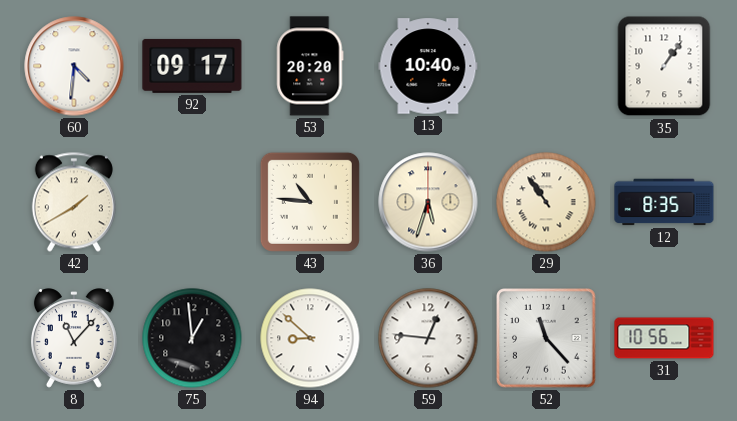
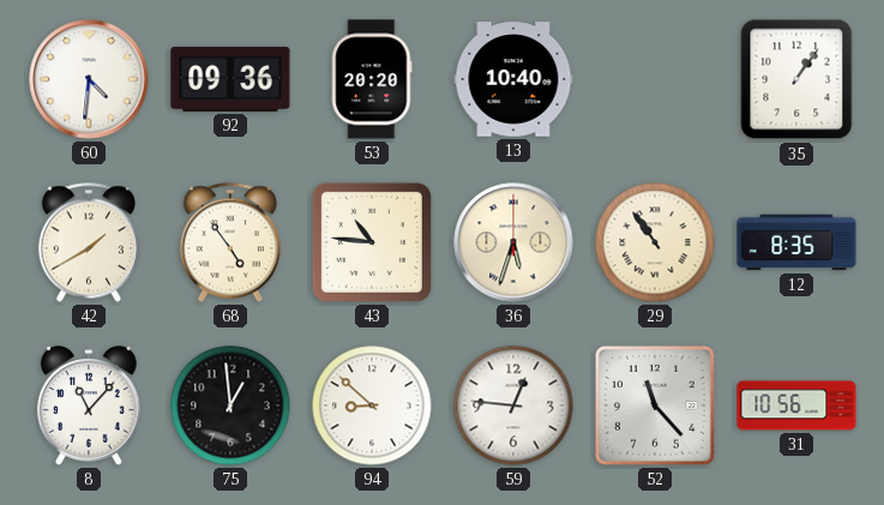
92: 09:17 -> 09:36 (230, 79)
68: none -> 4:54 (230, 242)
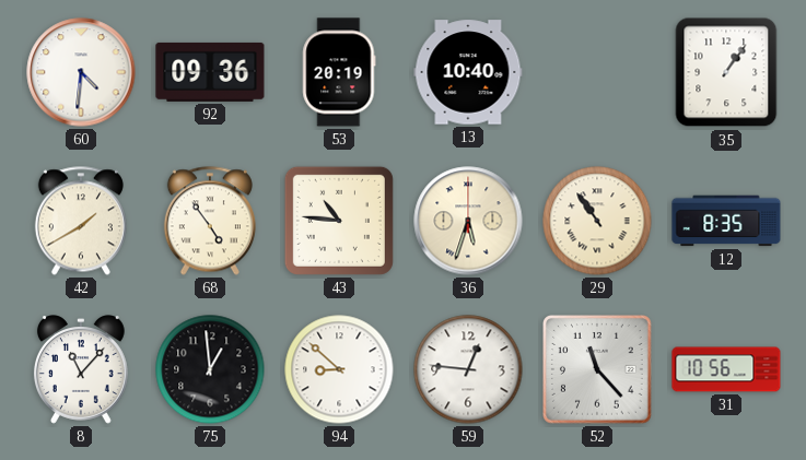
53: 20:20 -> 20:19 (339, 72)
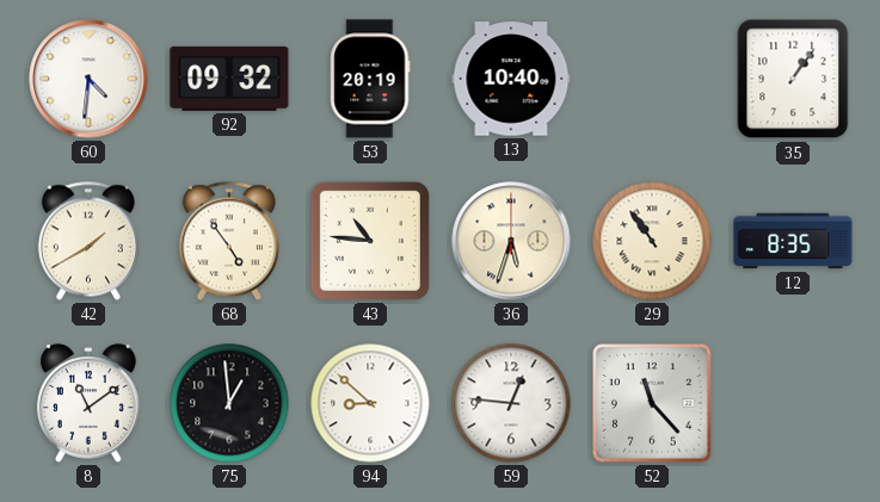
92: 09:36 -> 09:32 (229, 79)
8: 11:07 -> 11:09 (88, 403)
31: 10:56 -> none (726, 369)
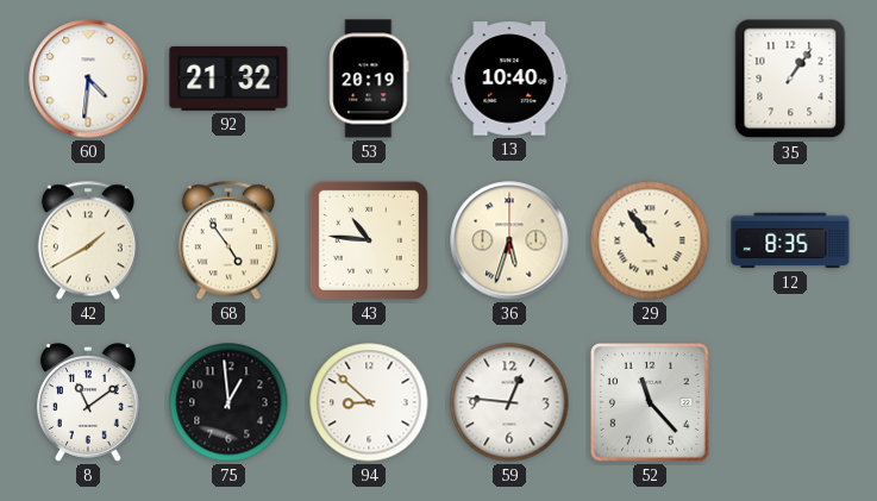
92: 09:32 -> 21:32 (228, 79)
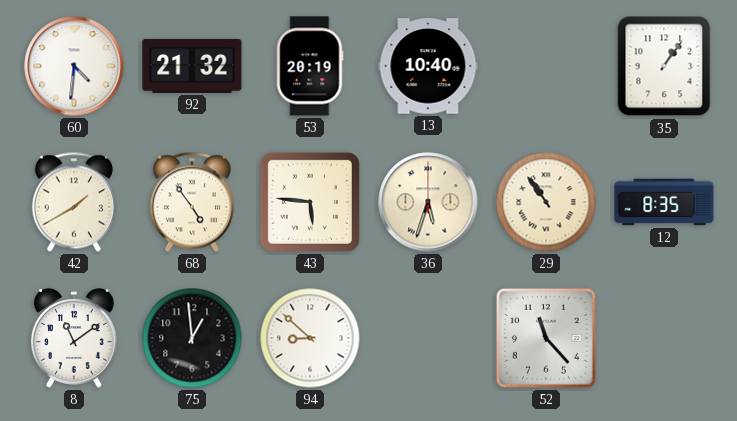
43: 10:46 -> 5:46 (310, 202)
59: 12:46 -> none (509, 402)
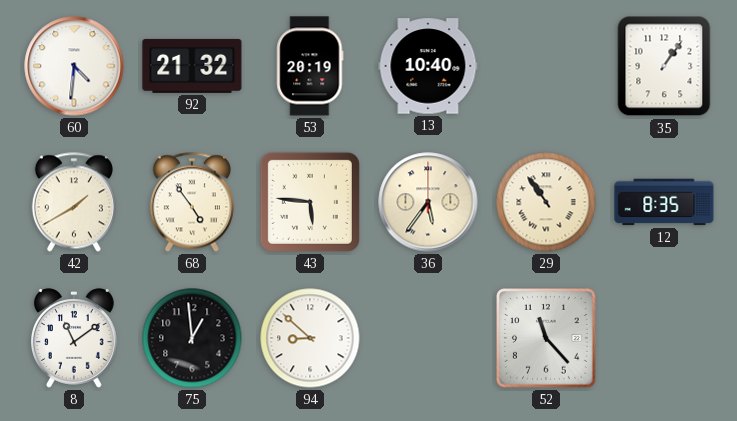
36: 5:33 -> 5:36 (428, 202)
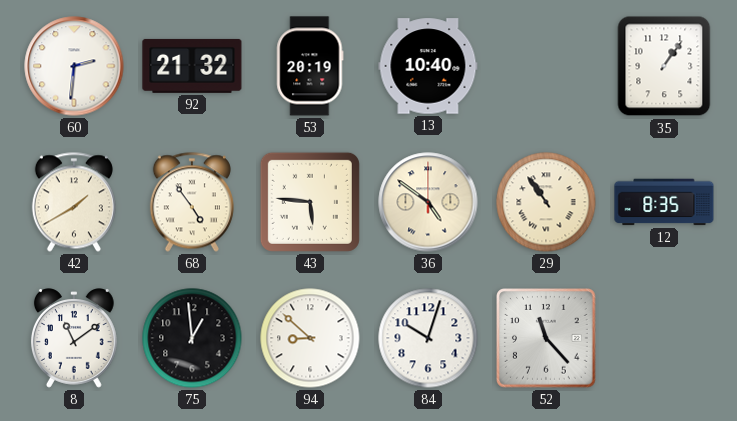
60: 4:31 -> 2:31 (74, 66)
36: 5:36 -> 4:51 (428, 202)
84: none -> 10:03 (428, 338)
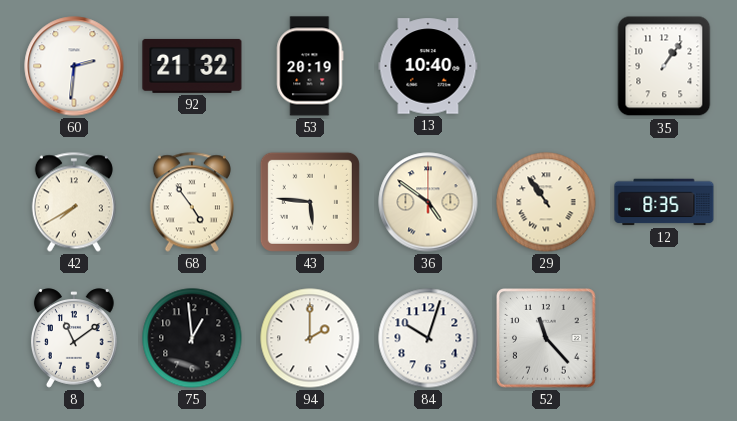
42: 1:40 -> 7:40 (74, 202)
94: 8:52 -> 2:00 (310, 338)
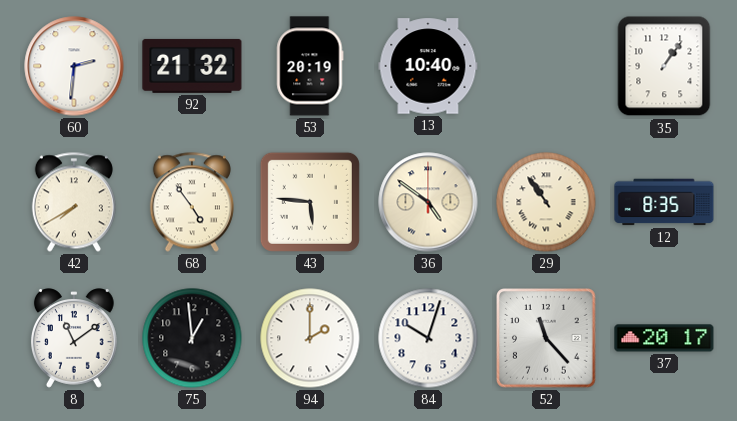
37: none -> 20:17 (664, 338)
